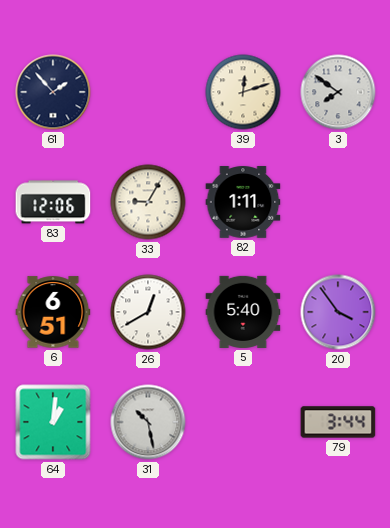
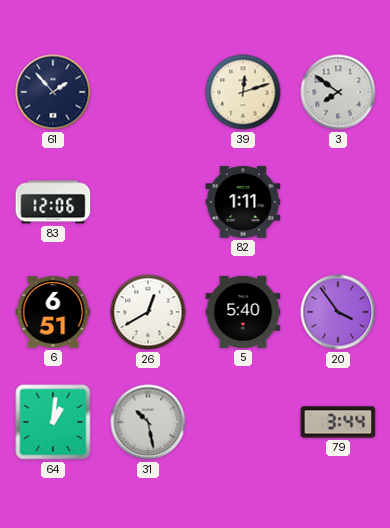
33: 9:05 -> none (148, 202)
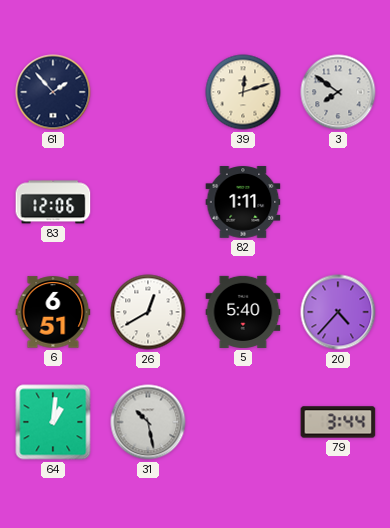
20: 3:54 -> 4:37 (338, 312)
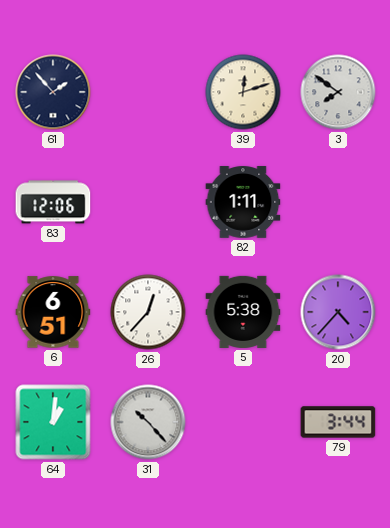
26: 12:40 -> 12:37 (148, 312)
5: 5:40 -> 5:38 (243, 312)
31: 10:28 -> 10:23 (148, 422)
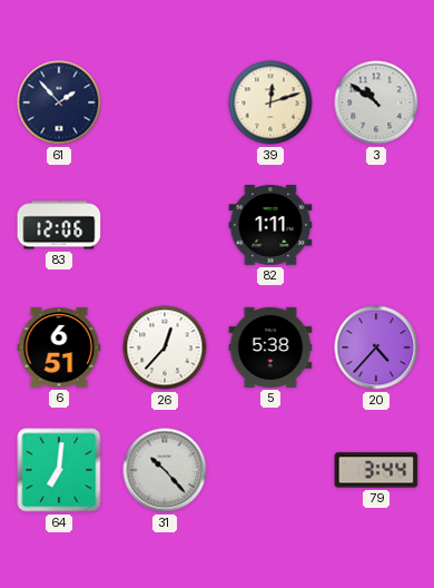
3: 7:51 -> 10:51 (376, 102)
64: 1:01 -> 7:01 (59, 470)
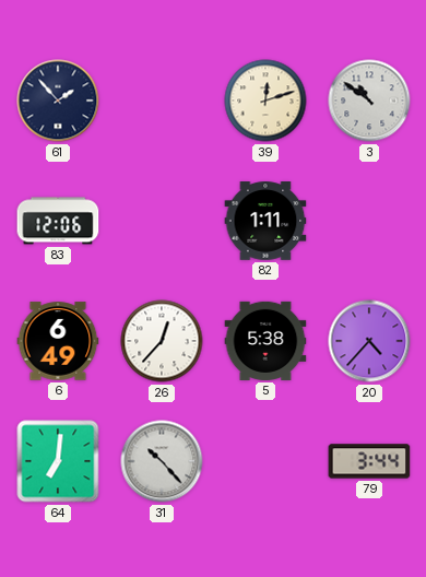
6: 6:51 -> 6:49 (58, 341)
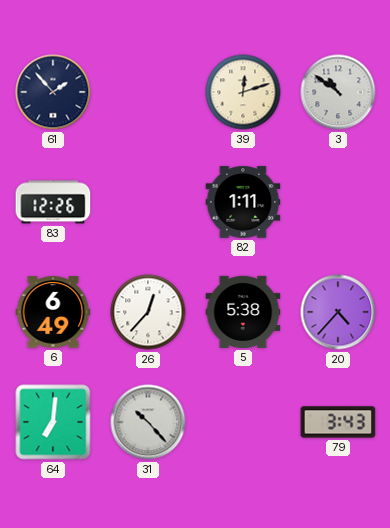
83: 12:06 -> 12:26 (53, 202)
79: 3:44 -> 3:43 (338, 422)
